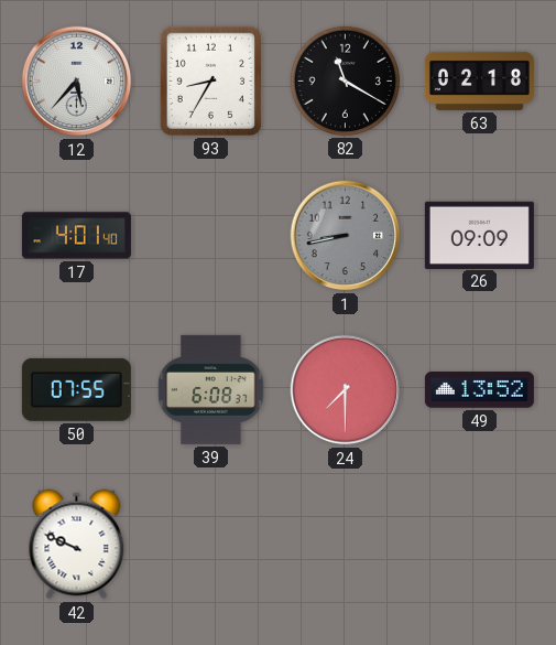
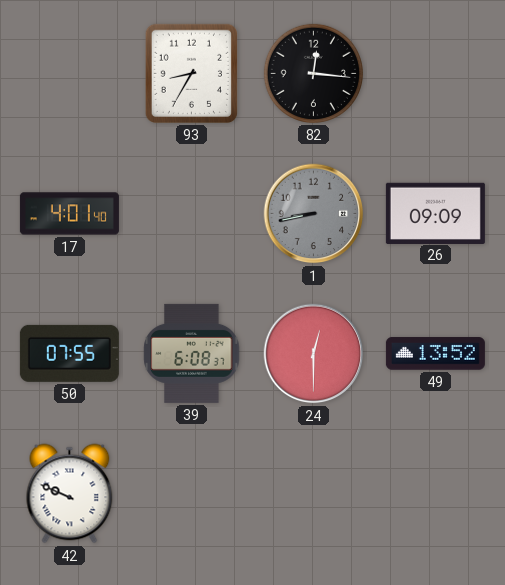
12: 5:37 -> none (77, 82)
82: 11:20 -> 12:16 (313, 73)
63: 02:18 -> none (479, 80)
24: 7:30 -> 12:30 (314, 354)
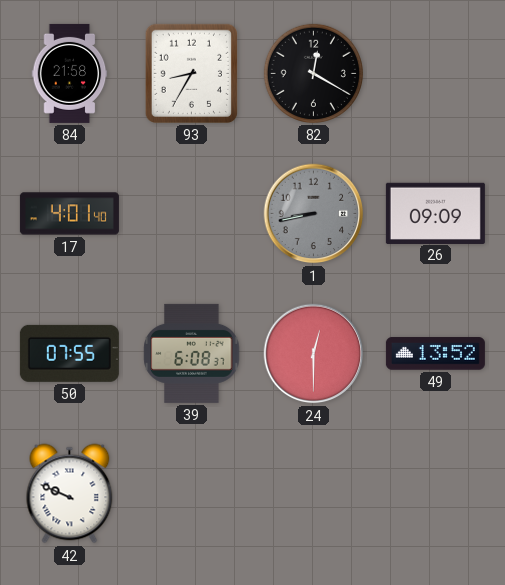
84: none -> 21:58 (70, 73)
82: 12:16 -> 12:20 (313, 73)
